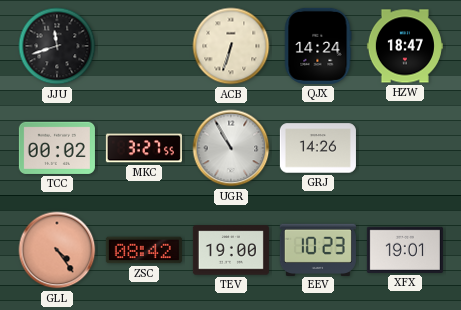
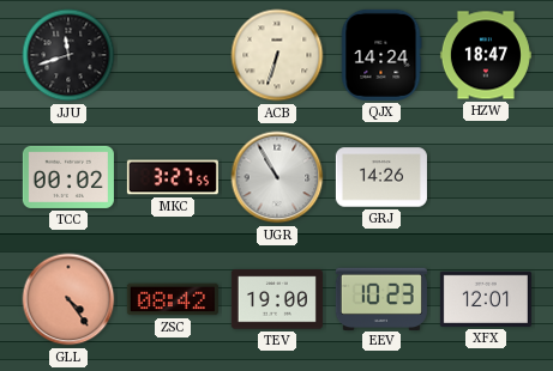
XFX: 19:01 -> 12:01 (486, 299)
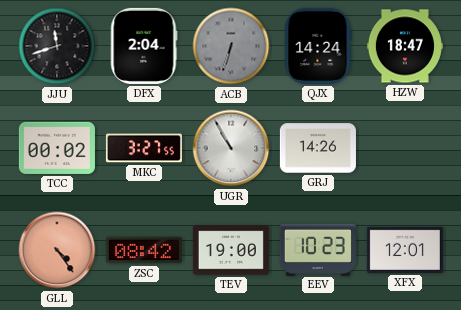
DFX: none -> 2:04 (144, 46)
ACB dial: cream -> grey (231, 46)
